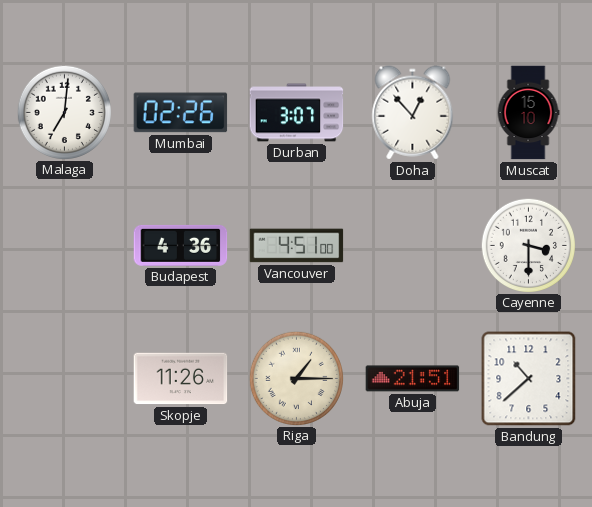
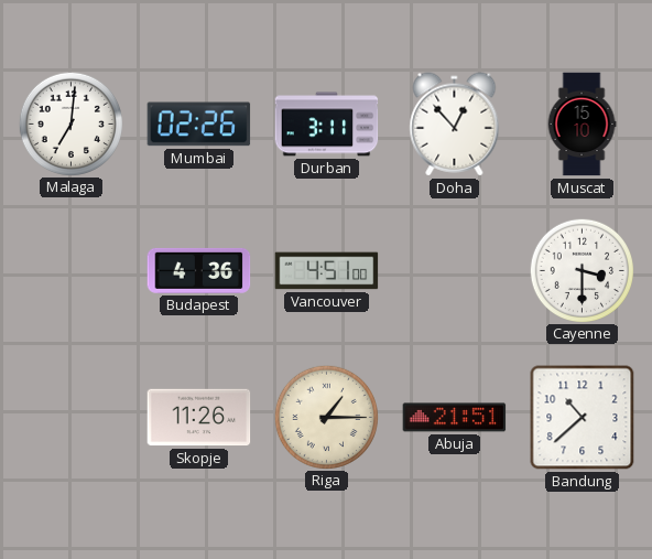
Durban: 3:07 -> 3:11 (327, 125)
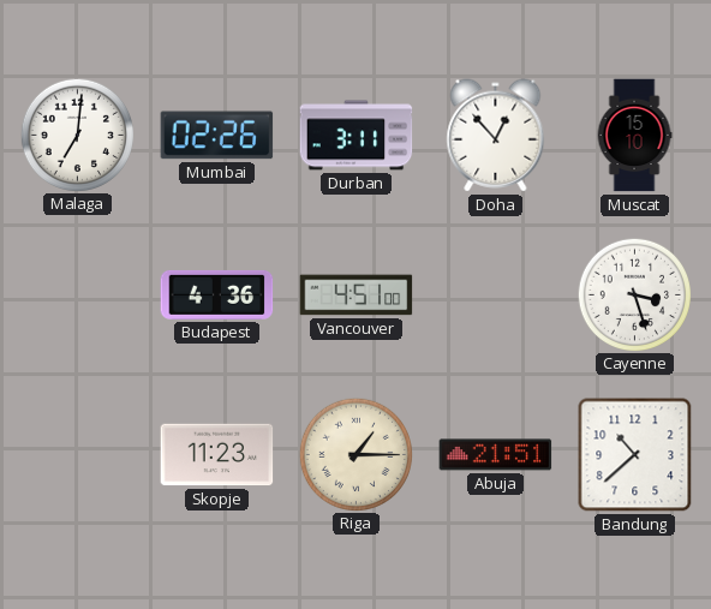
Cayenne: 3:30 -> 3:27 (634, 294)
Skopje: 11:26 -> 11:23 (217, 455)
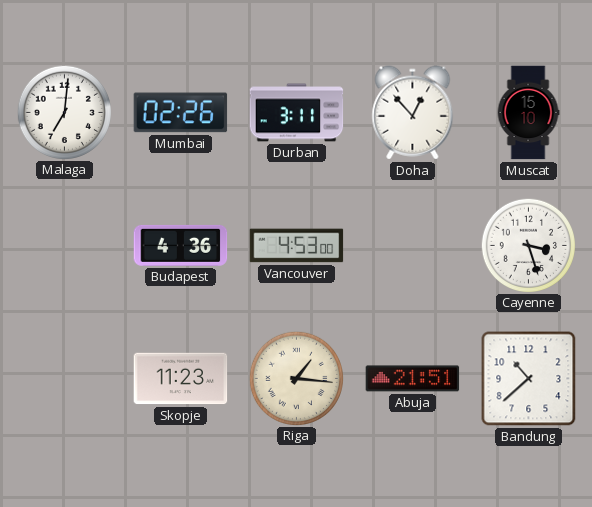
Vancouver: 4:51 -> 4:53 (297, 246)
Riga: 1:15 -> 1:16 (296, 378)
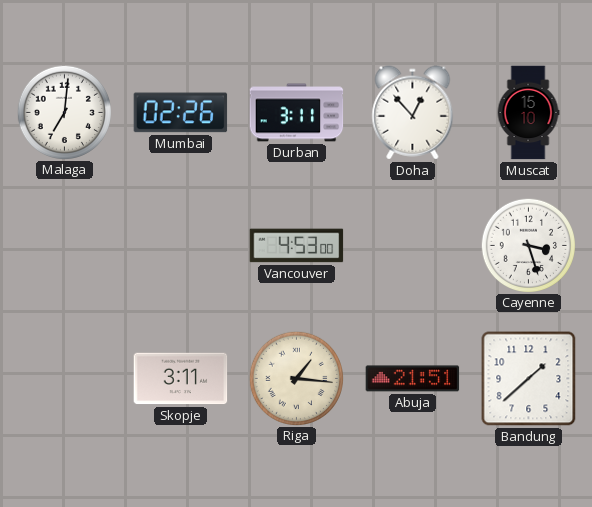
Budapest: 4:36 -> none (181, 245)
Skopje: 11:23 -> 3:11 (181, 379)
Bandung: 10:38 -> 1:38 (529, 379)
